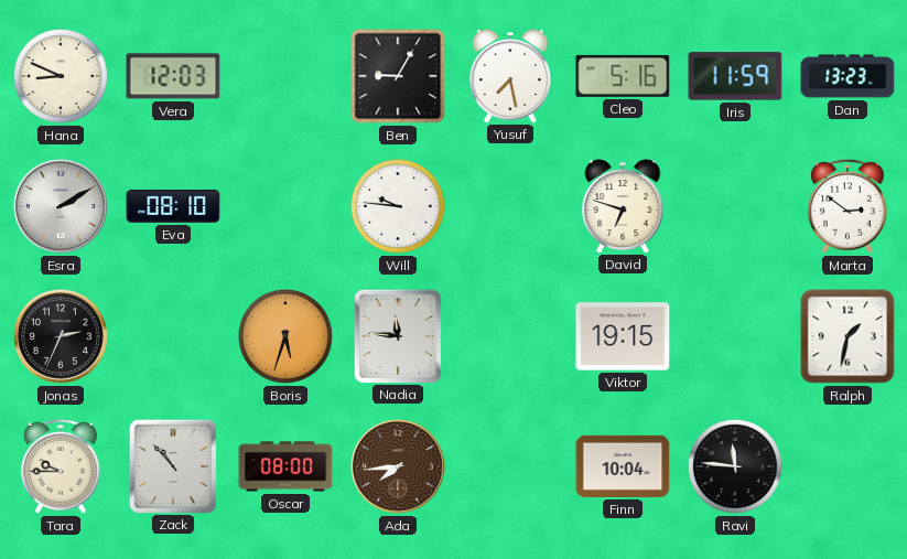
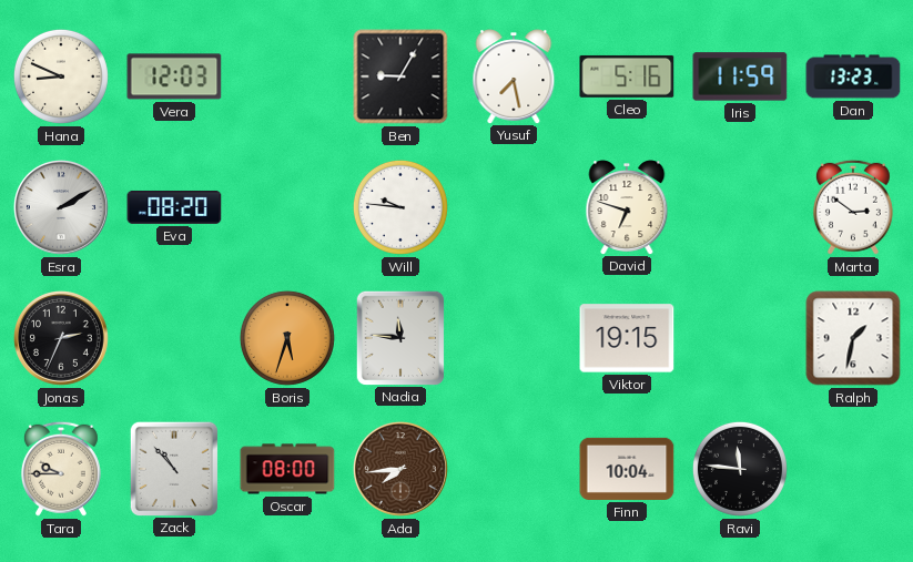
Eva: 08:10 -> 08:20 (174, 207)
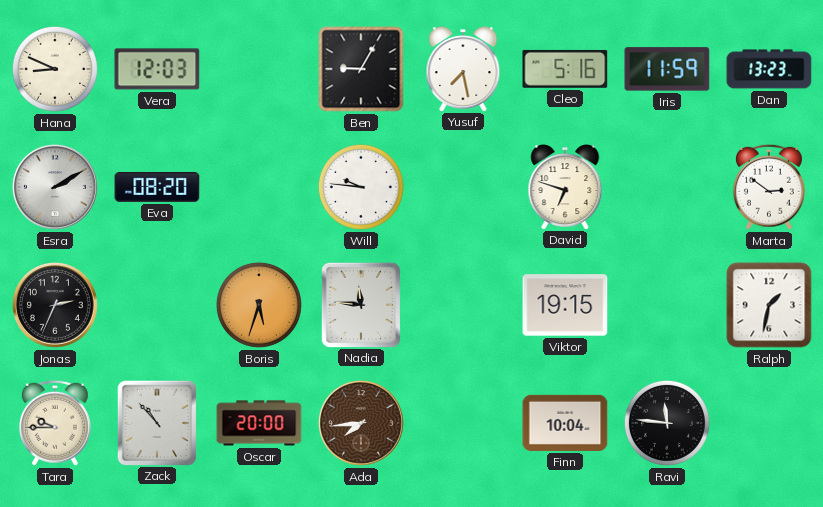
Oscar: 08:00 -> 20:00 (259, 423)
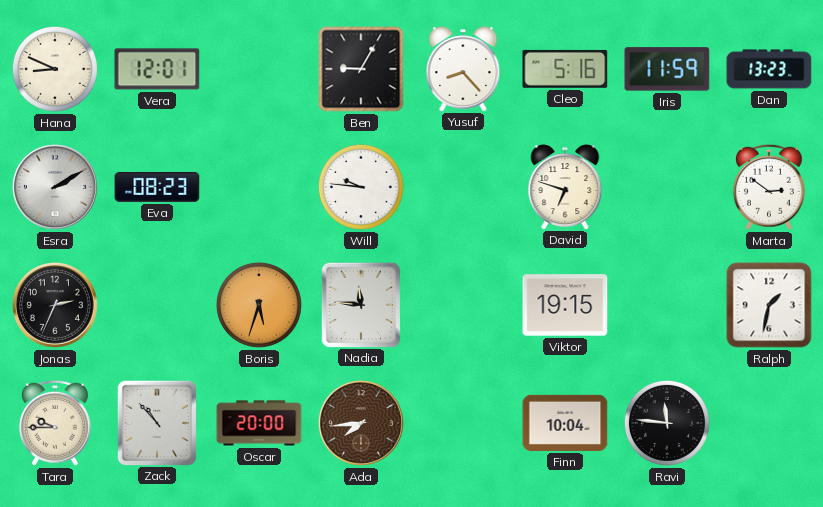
Vera: 12:03 -> 12:01 (157, 69)
Yusuf: 7:28 -> 8:23 (463, 69)
Eva: 08:20 -> 08:23 (157, 187)
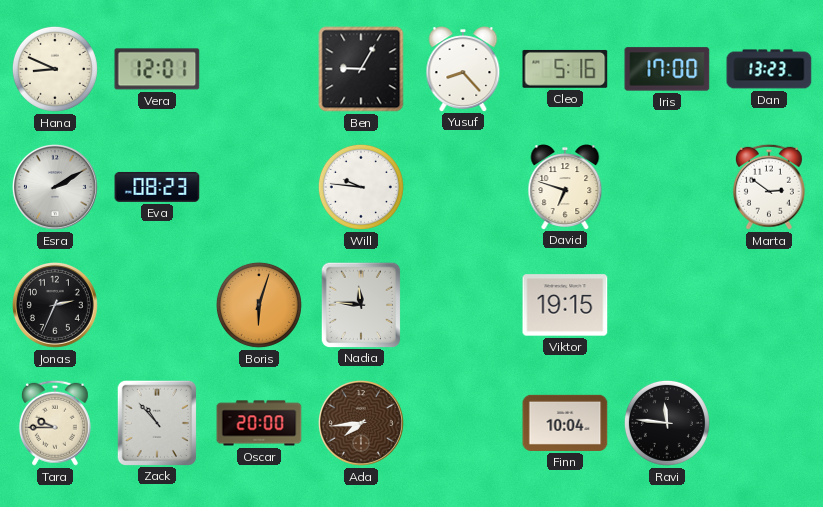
Iris: 11:59 -> 17:00 (667, 69)
Boris: 5:33 -> 6:03 (259, 305)
Ralph: 1:32 -> none (769, 305)
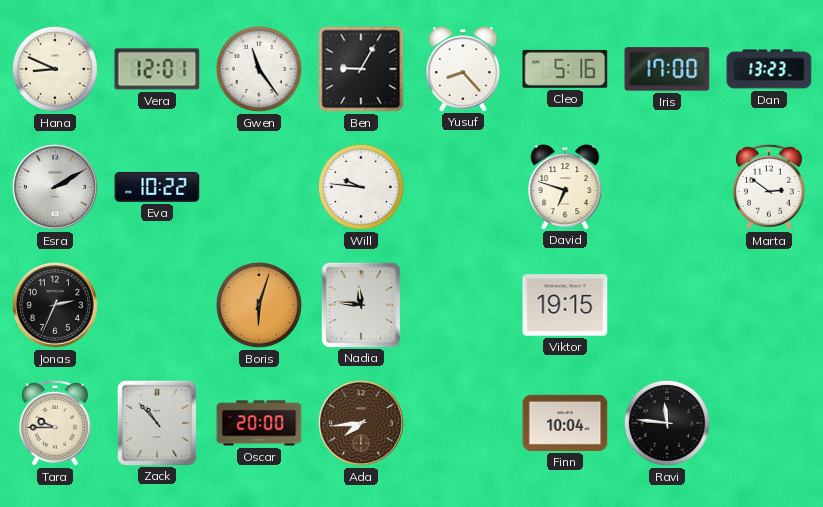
Gwen: none -> 11:24 (259, 69)
Eva: 08:23 -> 10:22 (157, 187)
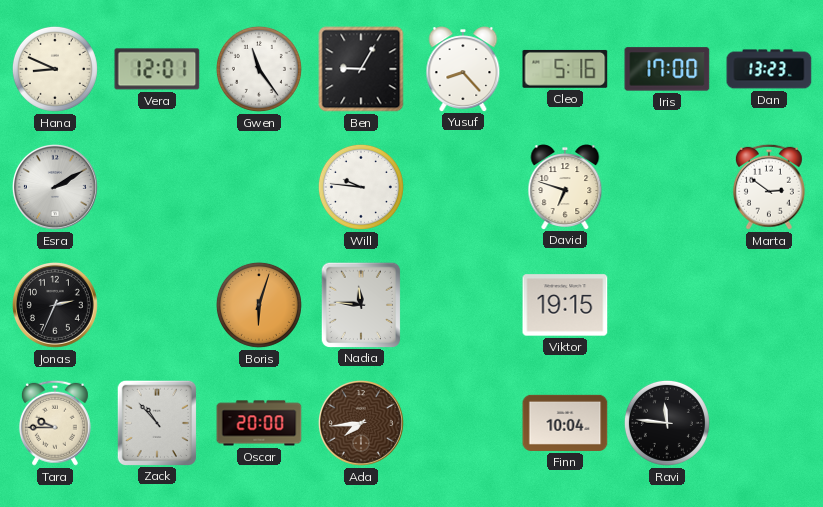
Eva: 10:22 -> none (157, 187)
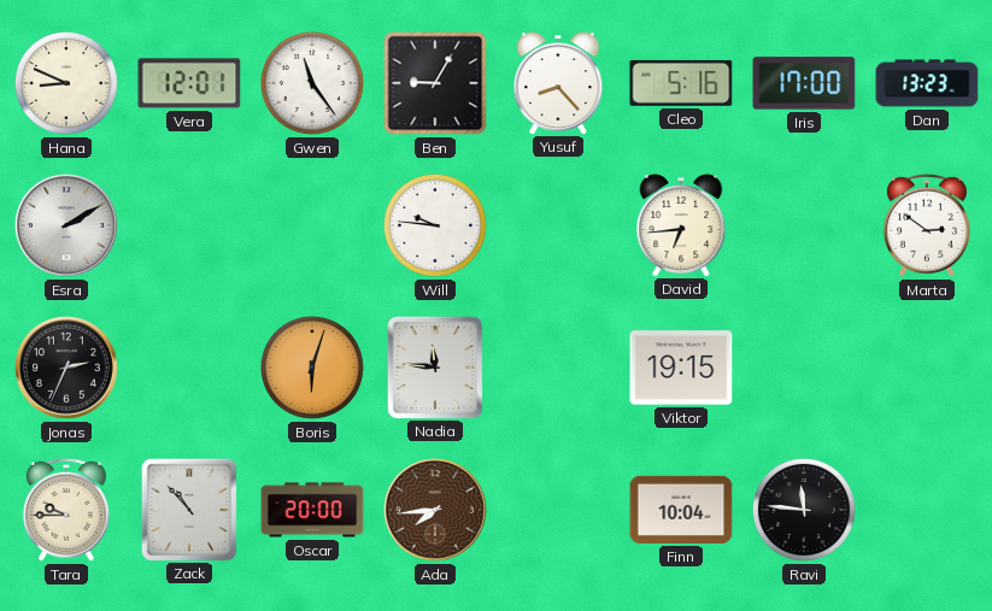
David: 6:48 -> 6:44 (681, 225)
